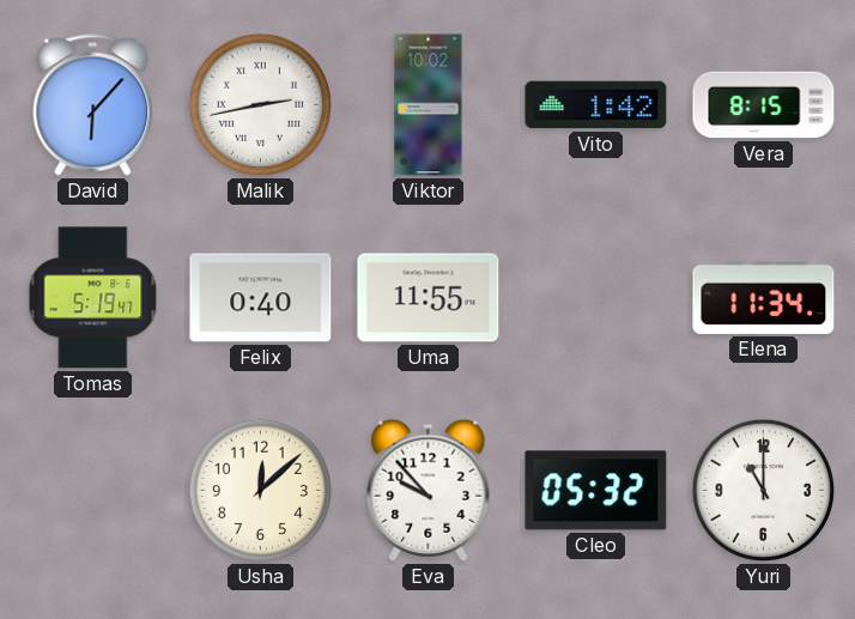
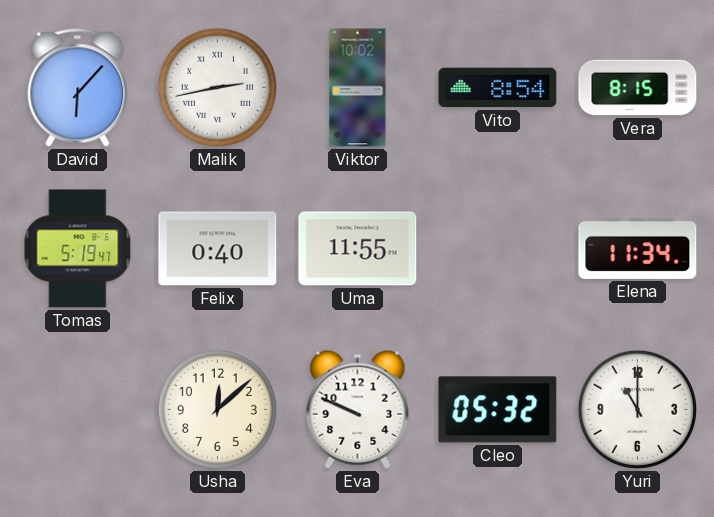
Vito: 1:42 -> 8:54 (498, 88)
Eva: 9:53 -> 9:49 (358, 409)
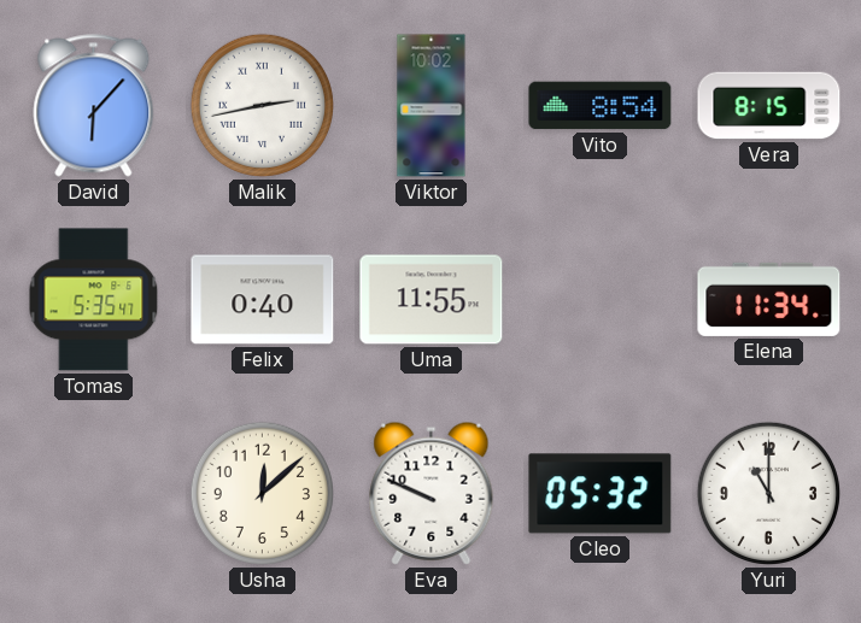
Tomas: 5:19 -> 5:35 (94, 300)
